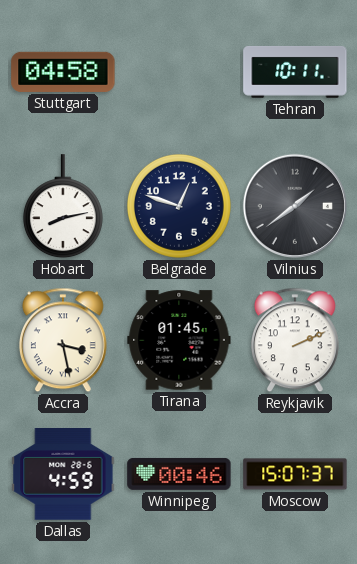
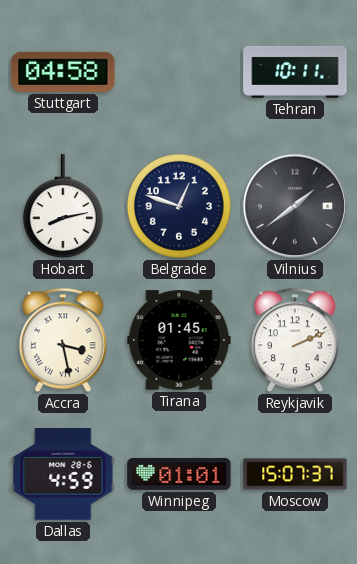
Winnipeg: 00:46 -> 01:01 (179, 474)
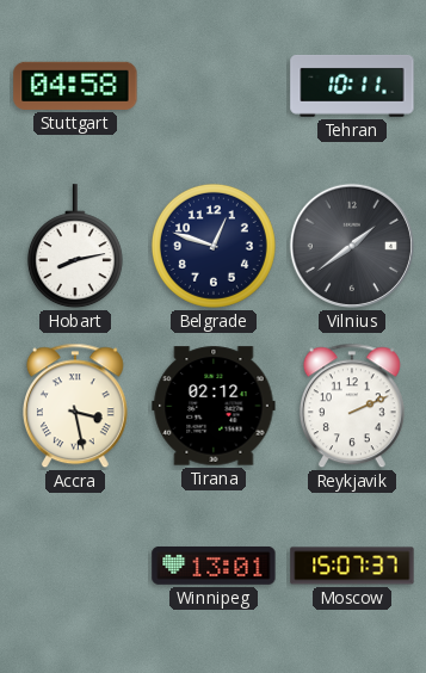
Tirana: 01:45 -> 02:12 (214, 406)
Dallas: 4:59 -> none (63, 475)
Winnipeg: 01:01 -> 13:01 (214, 566)
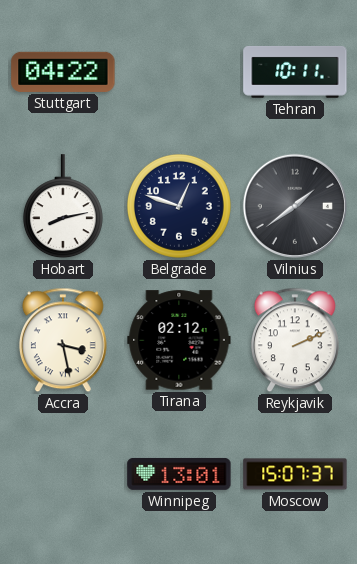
Stuttgart: 04:58 -> 04:22 (63, 72)
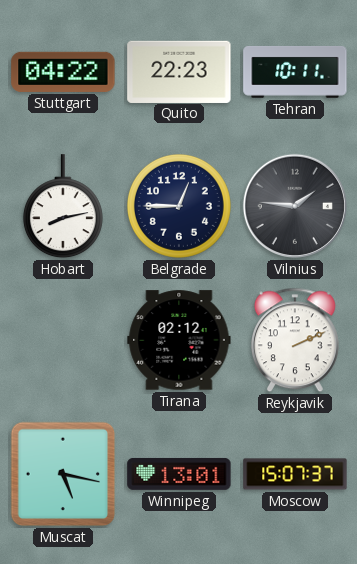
Quito: none -> 22:23 (179, 71)
Belgrade: 12:48 -> 12:45 (179, 206)
Vilnius: 1:39 -> 1:46 (295, 206)
Accra: 3:28 -> none (63, 340)
Muscat: none -> 5:17 (63, 474)
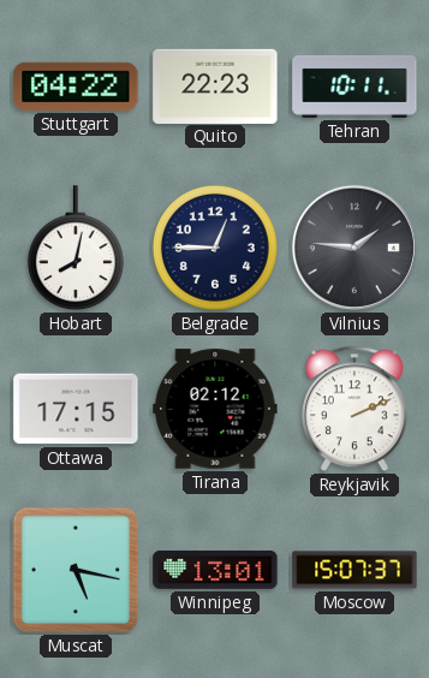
Hobart: 8:13 -> 8:02 (76, 249)
Ottawa: none -> 17:15 (76, 409)
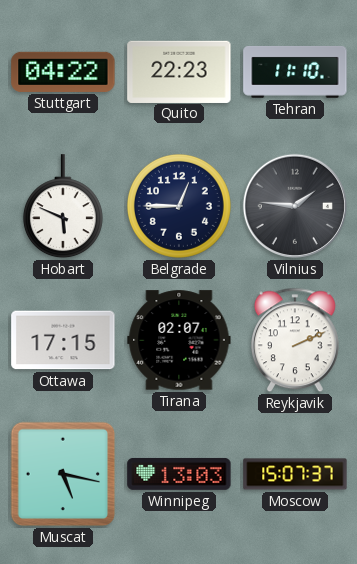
Tehran: 10:11 -> 11:10 (295, 72)
Hobart: 8:02 -> 5:49 (63, 207)
Tirana: 02:12 -> 02:07 (179, 340)
Winnipeg: 13:01 -> 13:03 (179, 474)
